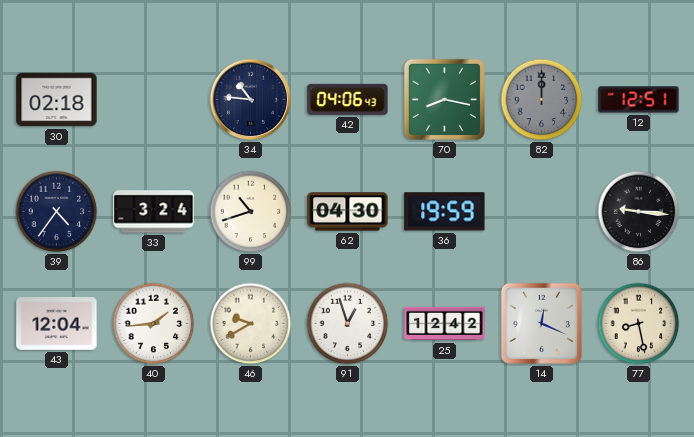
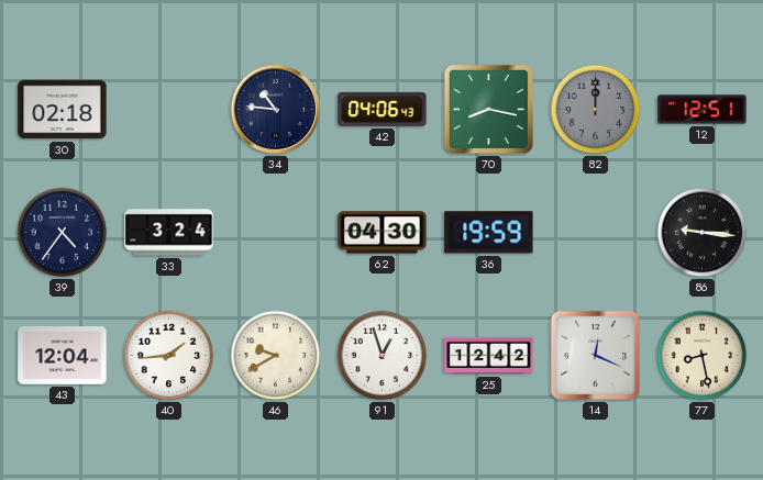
99: 10:42 -> none (251, 212)
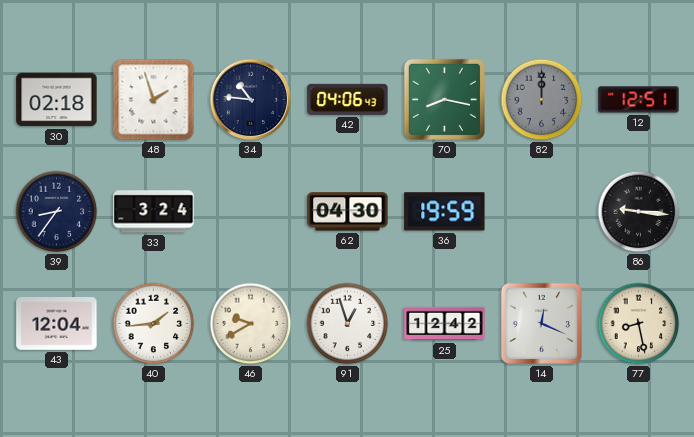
48: none -> 1:57 (154, 100)
39: 4:36 -> 8:36 (57, 212)
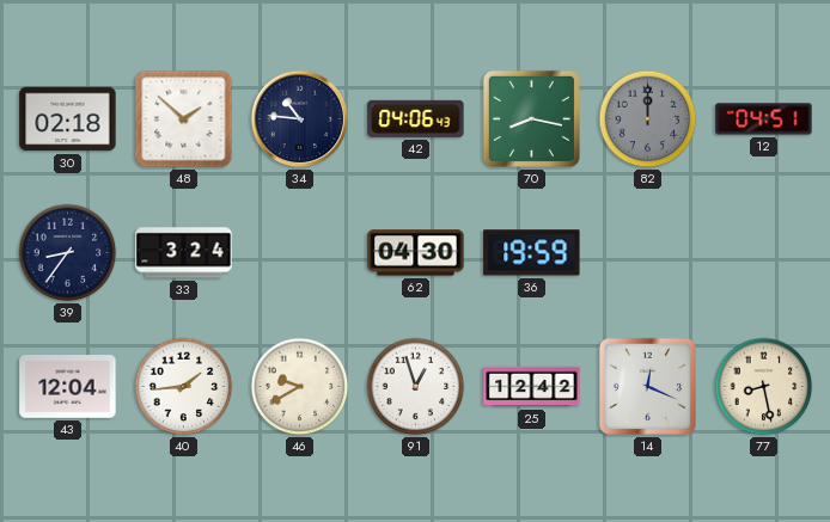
48: 1:57 -> 1:52 (184, 119)
12: 12:51 -> 04:51 (764, 119)
86: 9:16 -> none (639, 212)
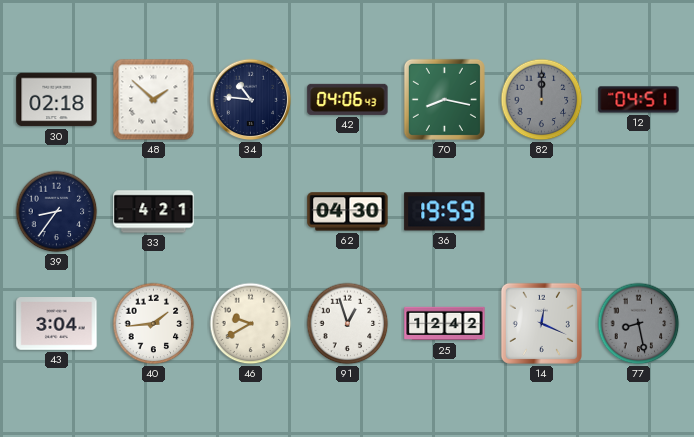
33: 3:24 -> 4:21 (154, 212)
43: 12:04 -> 3:04 (57, 324)
77 dial: cream -> grey (639, 324)
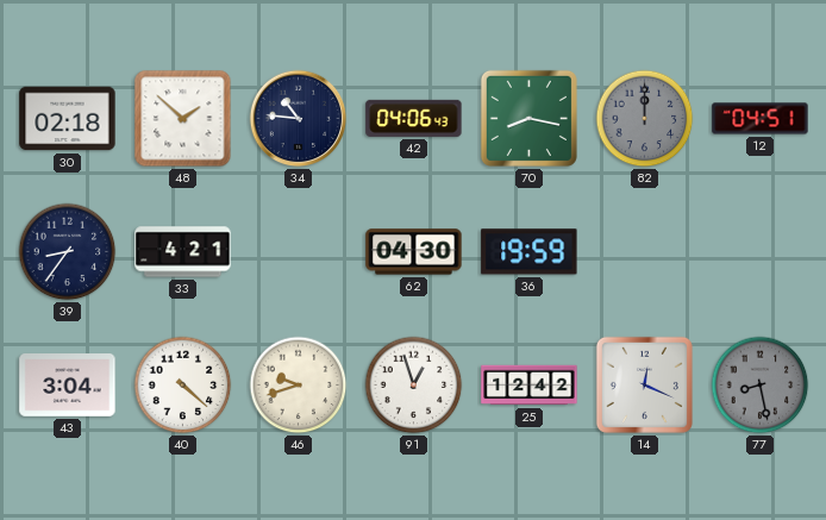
40: 1:44 -> 4:22 (183, 386)
46: 9:40 -> 9:42 (299, 386)
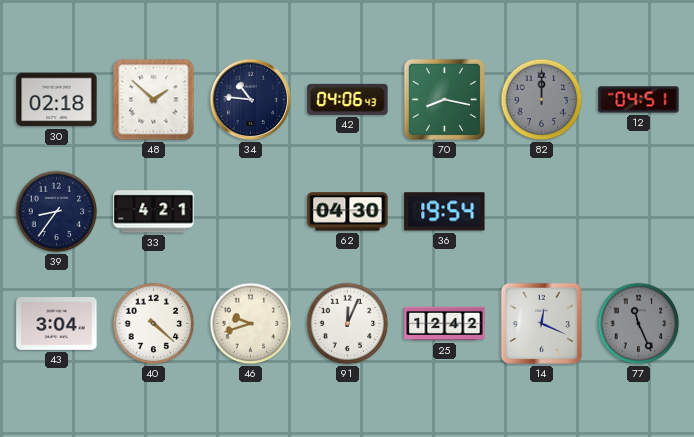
36: 19:59 -> 19:54 (445, 212)
91: 12:57 -> 12:04 (348, 324)
77: 8:28 -> 11:26 (639, 324)
